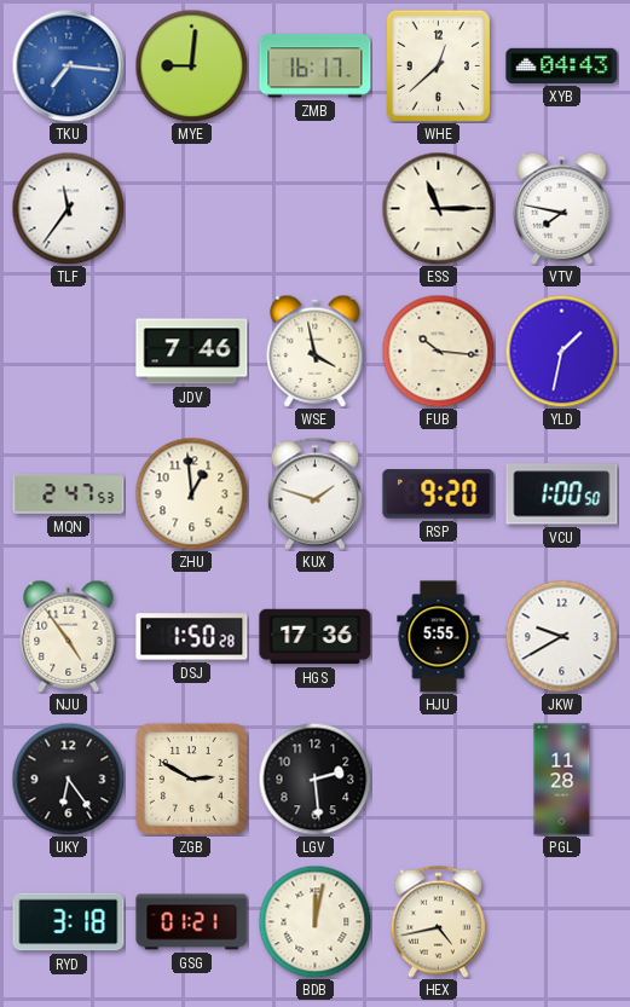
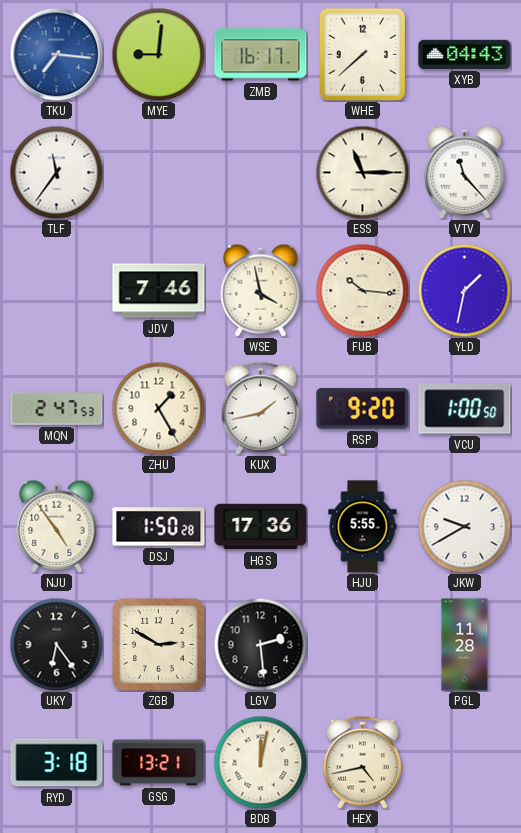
WHE: 12:38 -> 7:38 (362, 54)
VTV: 7:47 -> 11:23 (465, 172)
ZHU: 12:59 -> 1:25 (158, 408)
KUX: 1:48 -> 1:43 (260, 408)
GSG: 01:21 -> 13:21 (159, 763)
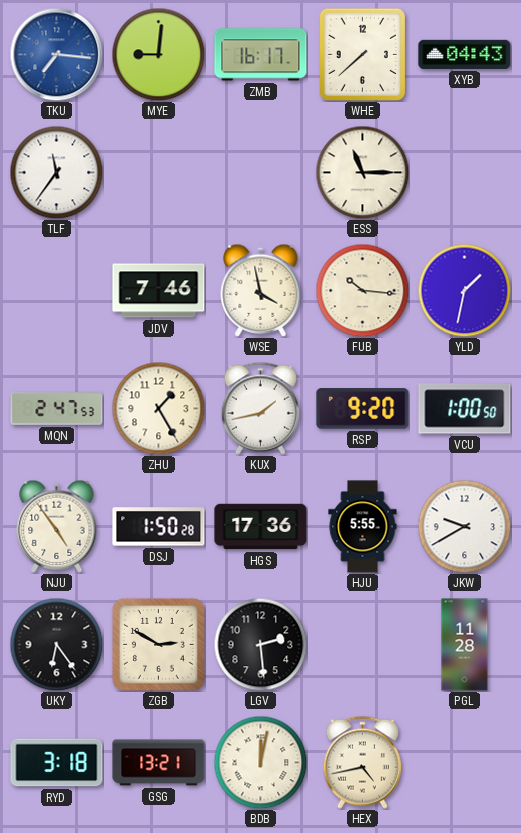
VTV: 11:23 -> none (465, 172)
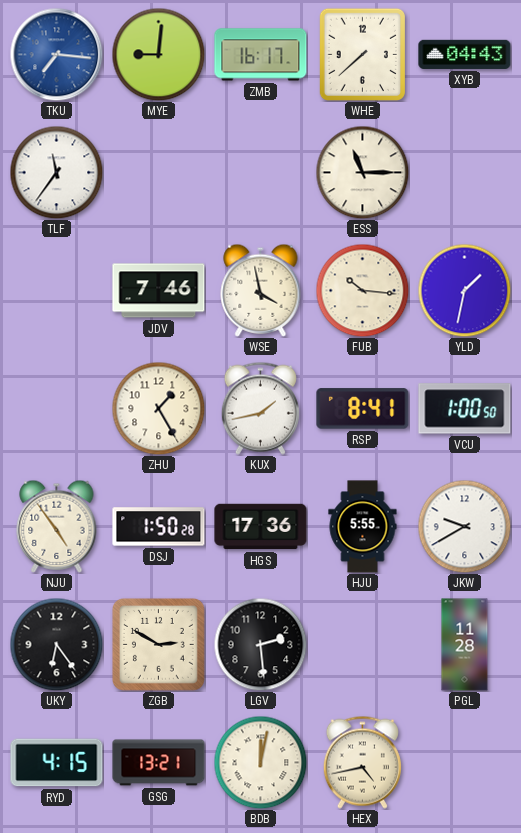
MQN: 2:47 -> none (57, 409)
RSP: 9:20 -> 8:41 (363, 409)
RYD: 3:18 -> 4:15 (57, 763)
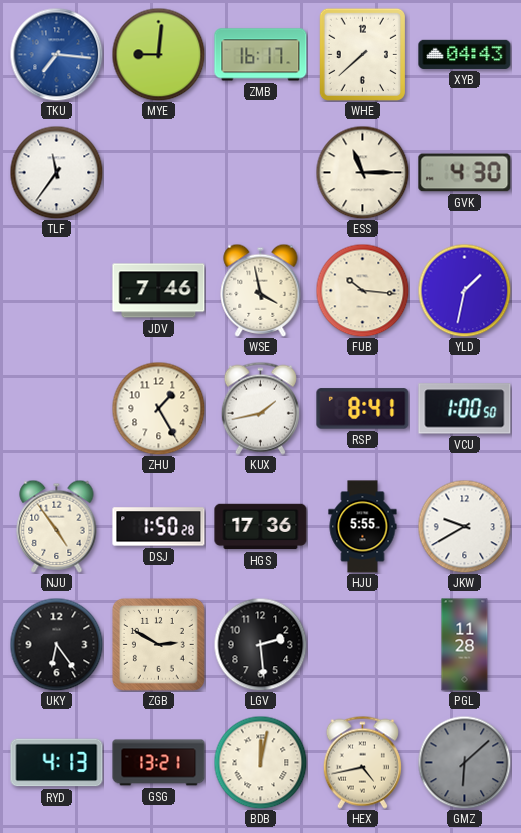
GVK: none -> 4:30 (465, 173)
RYD: 4:15 -> 4:13 (57, 763)
GMZ: none -> 6:08 (464, 762)
